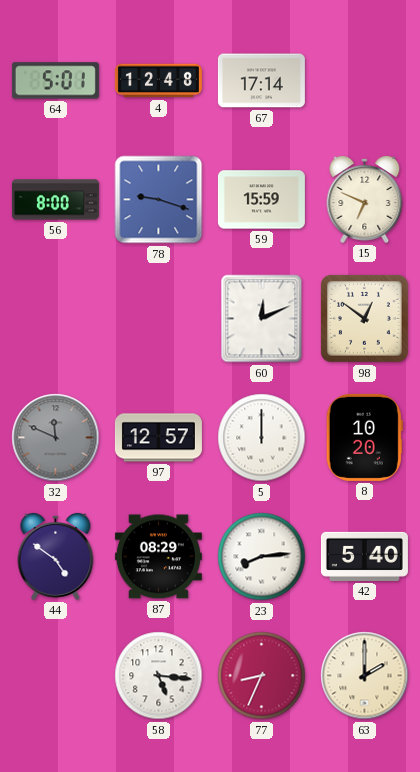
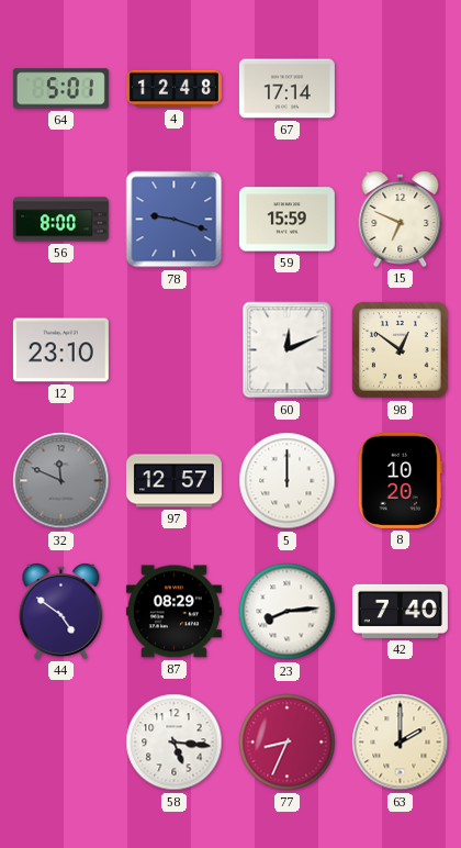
12: none -> 23:10 (60, 350)
42: 5:40 -> 7:40 (400, 611)
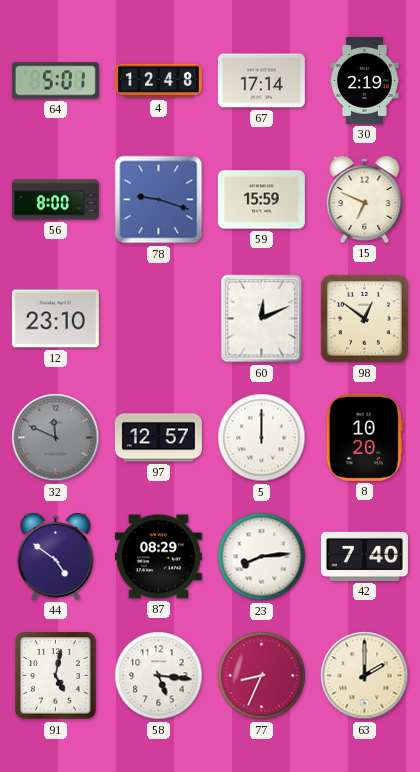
30: none -> 2:19 (365, 80)
91: none -> 5:02 (56, 676)
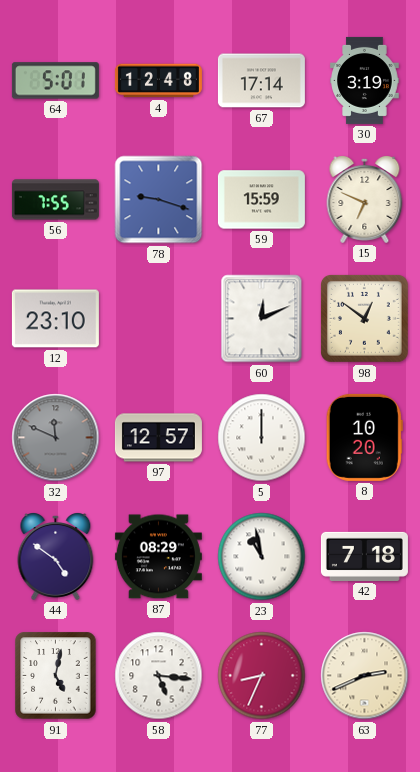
30: 2:19 -> 3:19 (365, 80)
56: 8:00 -> 7:55 (55, 200)
23: 8:14 -> 10:58 (262, 557)
42: 7:40 -> 7:18 (364, 556)
63: 2:00 -> 2:41 (365, 676)
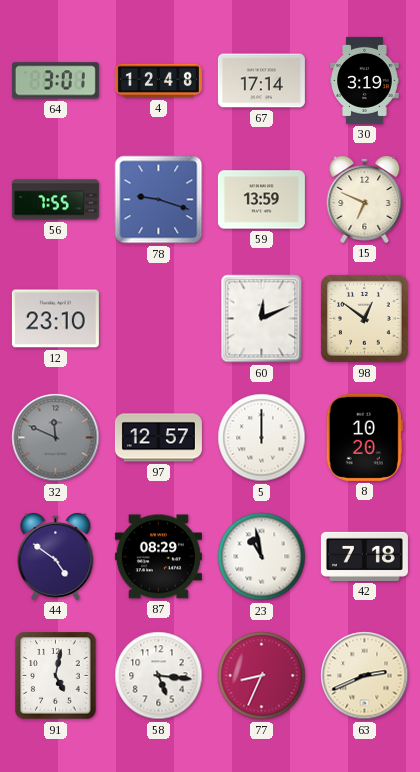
64: 5:01 -> 3:01 (55, 81)
59: 15:59 -> 13:59 (261, 200)
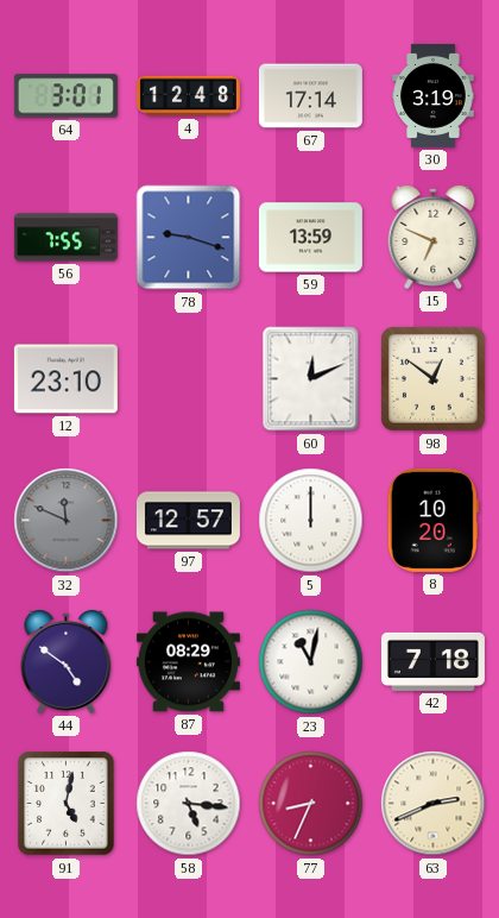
23: 10:58 -> 11:02 (311, 662)
